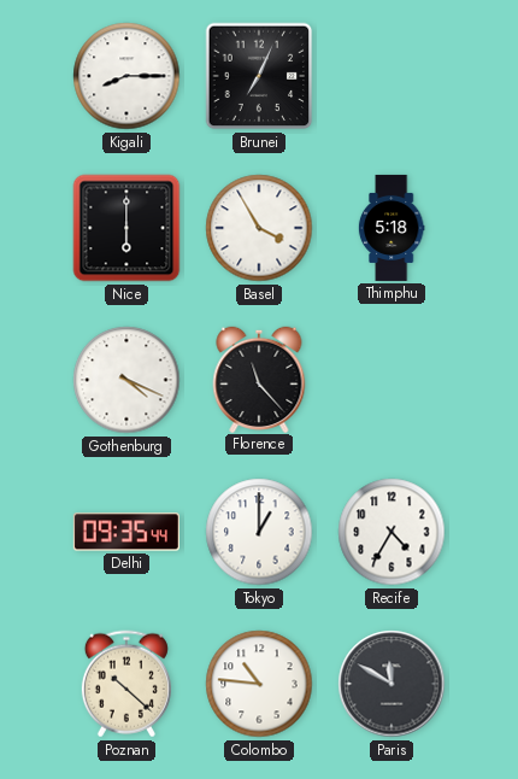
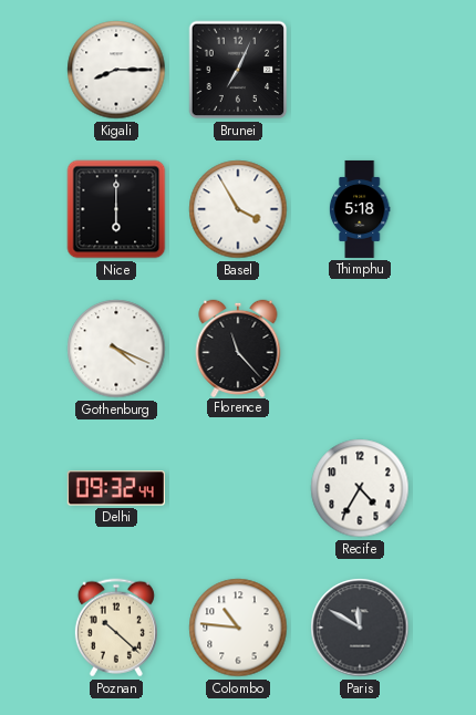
Delhi: 09:35 -> 09:32 (116, 488)
Tokyo: 1:00 -> none (259, 532)
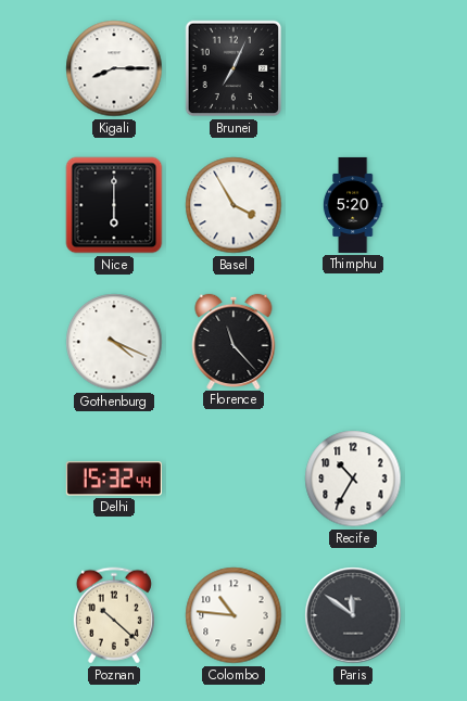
Thimphu: 5:18 -> 5:20 (353, 205)
Delhi: 09:32 -> 15:32 (114, 479)
Recife: 4:35 -> 10:35 (353, 479)
Paris: 11:50 -> 11:51 (353, 615)
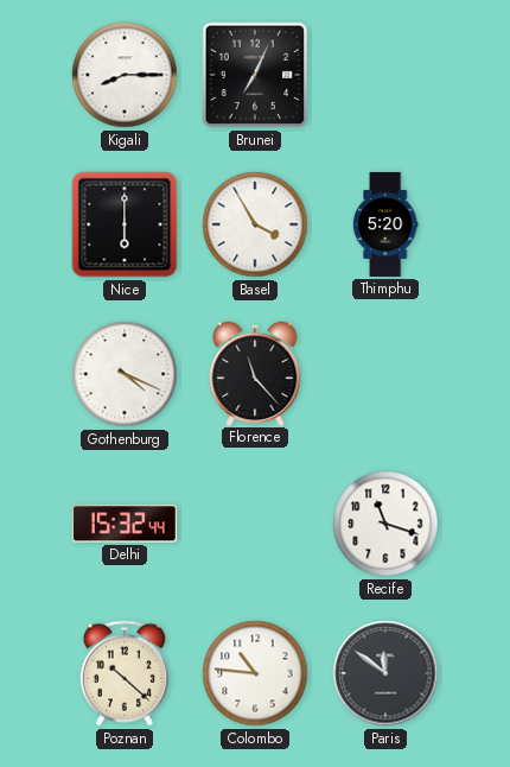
Recife: 10:35 -> 11:18 (385, 524)
